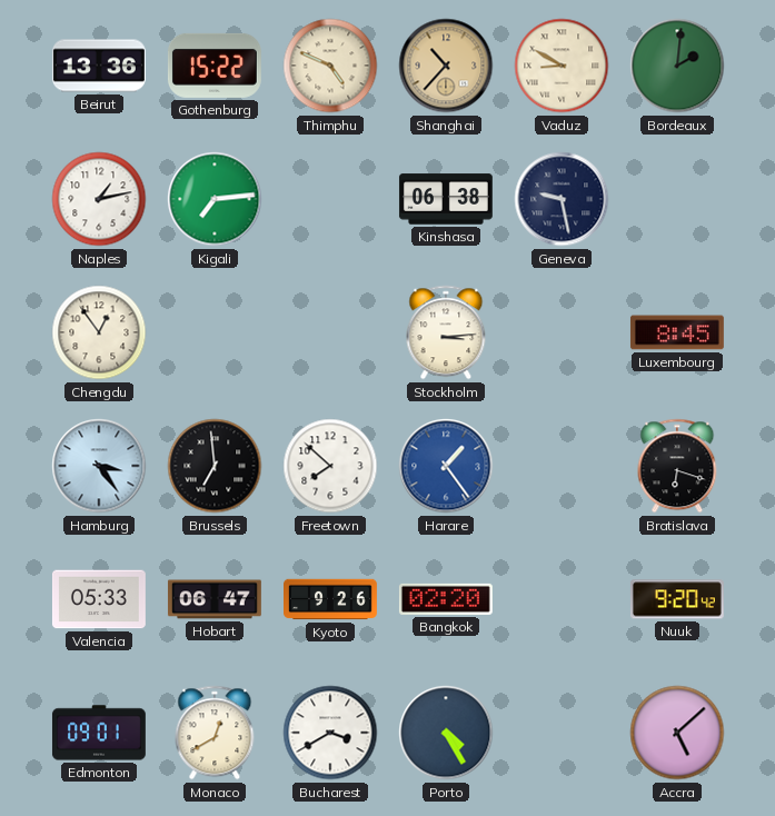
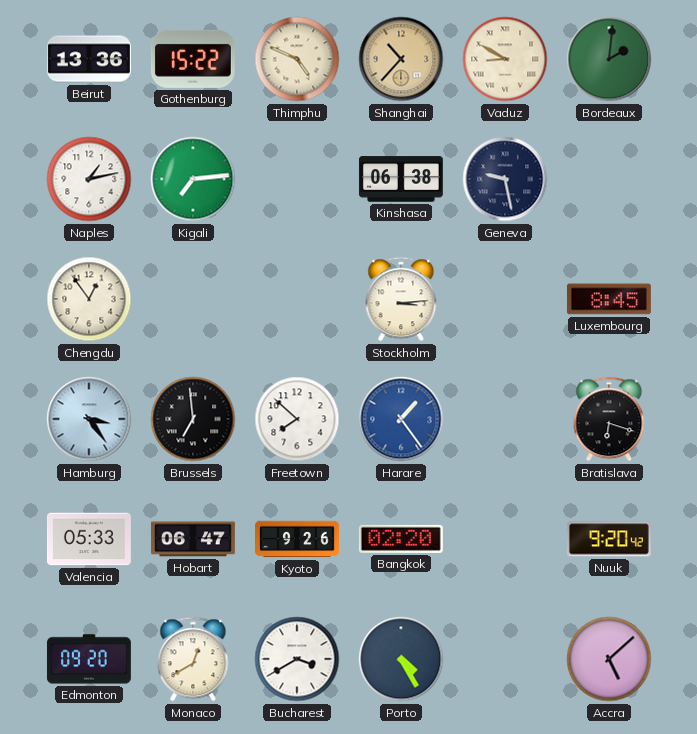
Edmonton: 09:01 -> 09:20 (89, 659)
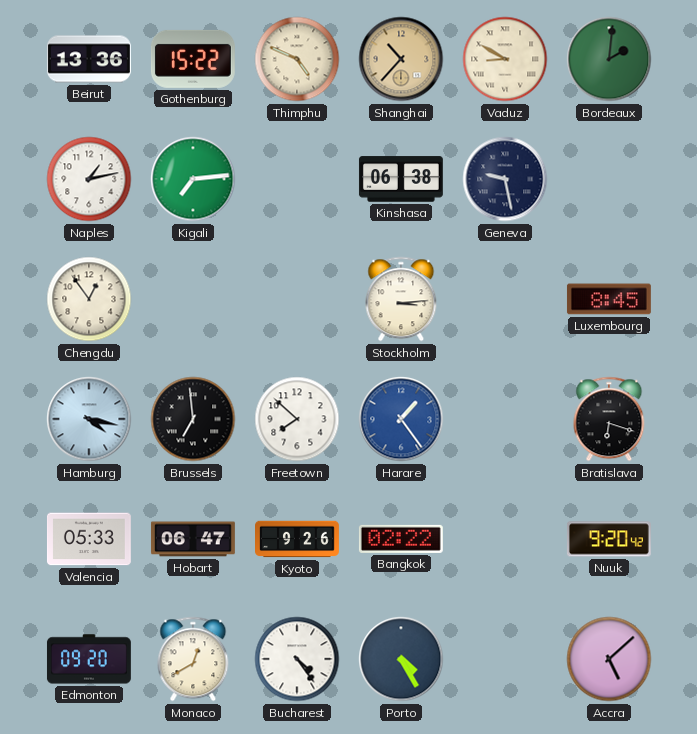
Hamburg: 3:24 -> 4:17 (89, 419)
Bangkok: 02:20 -> 02:22 (401, 539)
Bucharest: 3:40 -> 4:24 (297, 659)
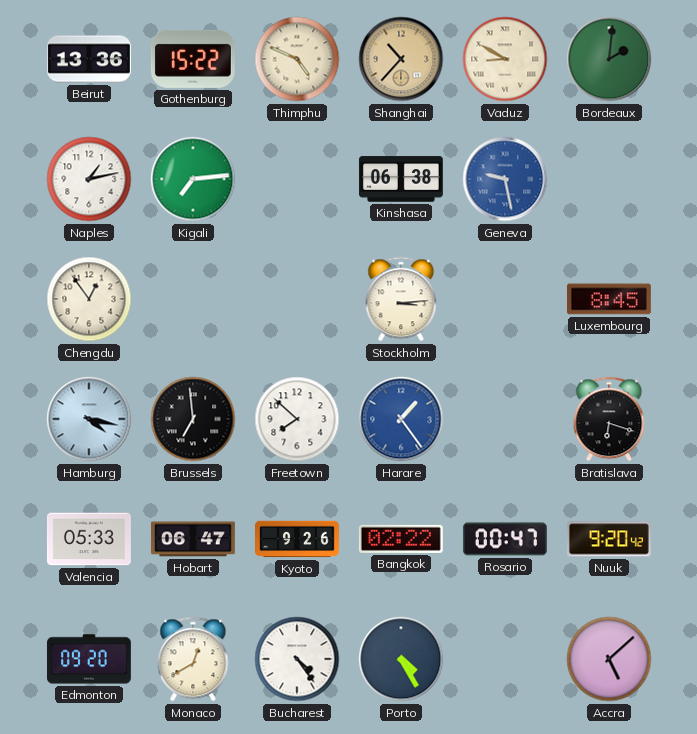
Geneva dial: navy -> blue (505, 179)
Rosario: none -> 00:47 (505, 539)
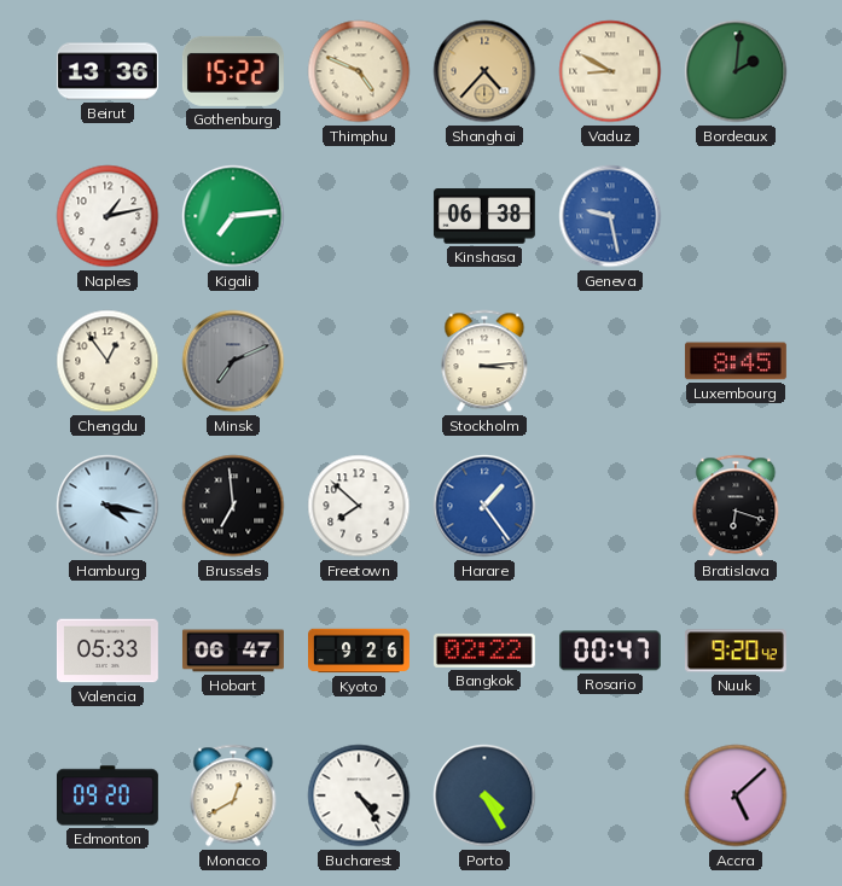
Shanghai: 10:37 -> 4:37 (484, 71)
Minsk: none -> 7:11 (233, 361)
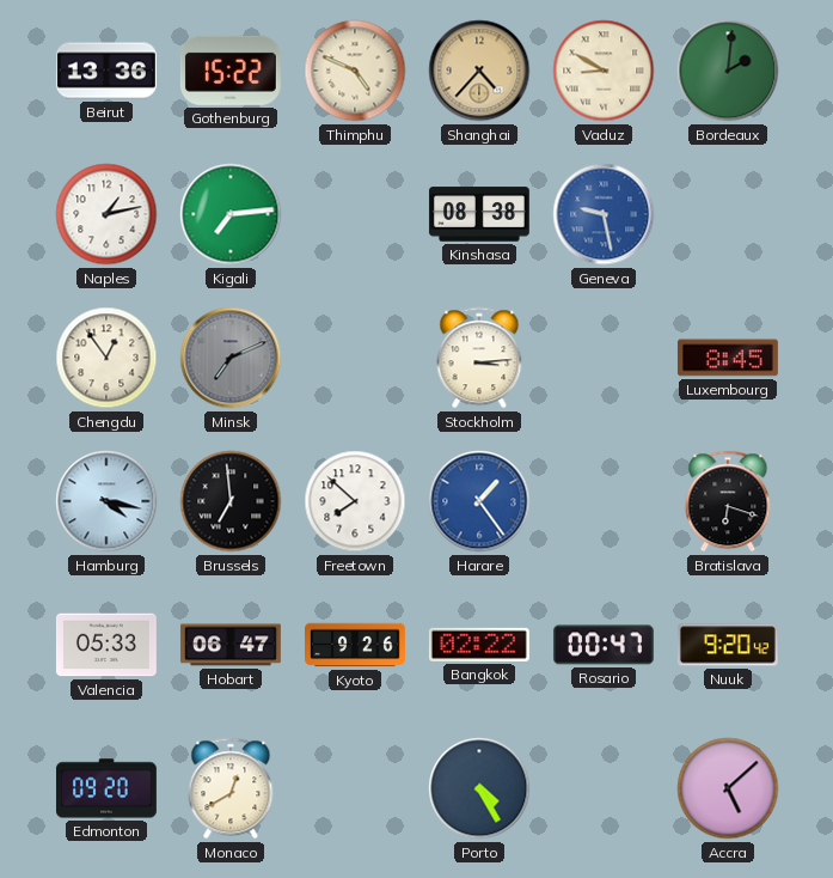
Kinshasa: 06:38 -> 08:38 (479, 214)
Bucharest: 4:24 -> none (359, 795)
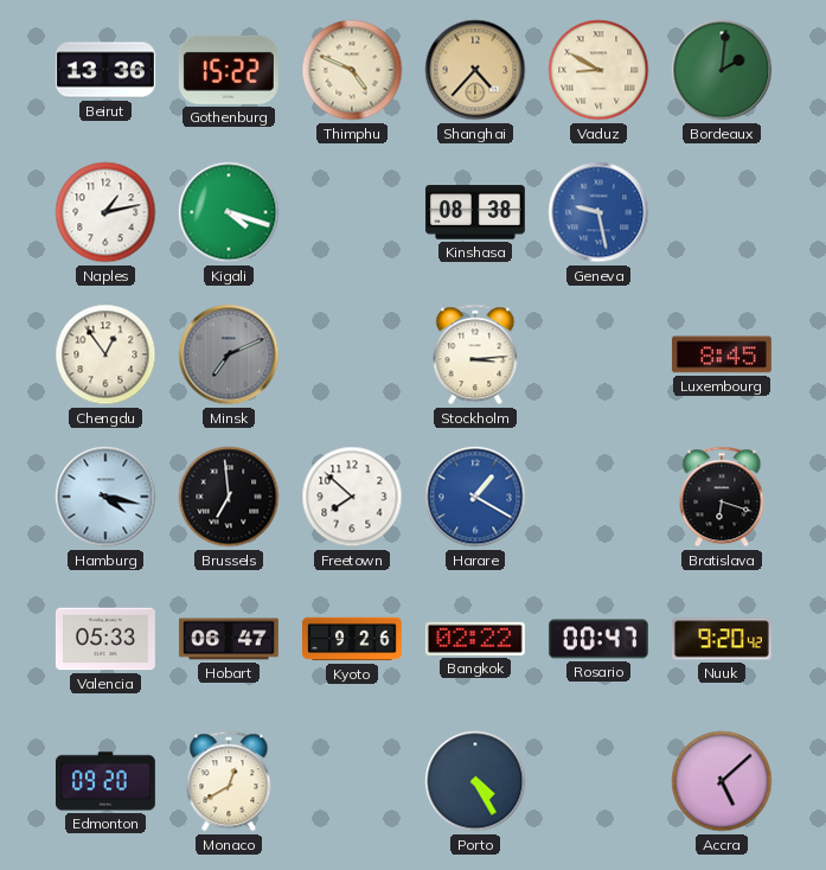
Kigali: 7:14 -> 4:18 (229, 212)
Harare: 1:24 -> 1:20 (475, 497)
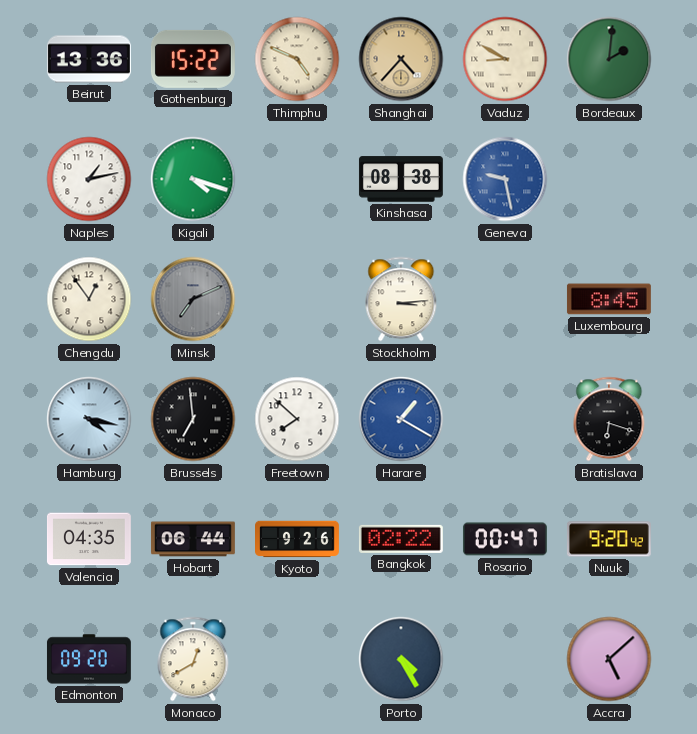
Valencia: 05:33 -> 04:35 (89, 539)
Hobart: 06:47 -> 06:44 (193, 539)
